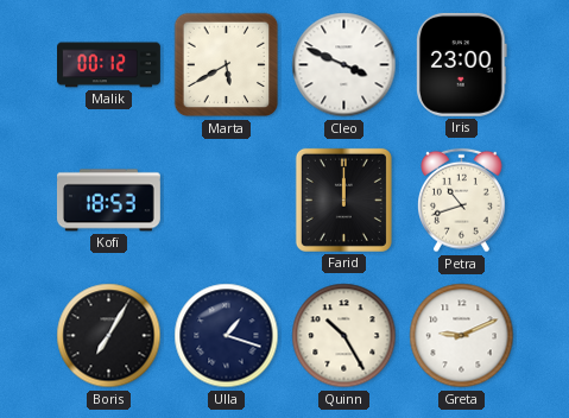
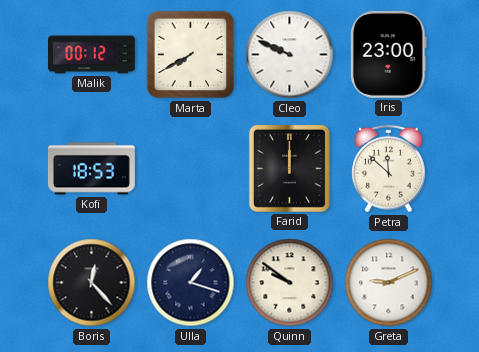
Marta: 5:40 -> 7:40 (191, 55)
Cleo: 3:49 -> 9:49 (290, 55)
Petra: 10:42 -> 11:52 (389, 169)
Boris: 7:05 -> 12:23 (92, 283)
Quinn: 10:25 -> 9:51 (290, 283)
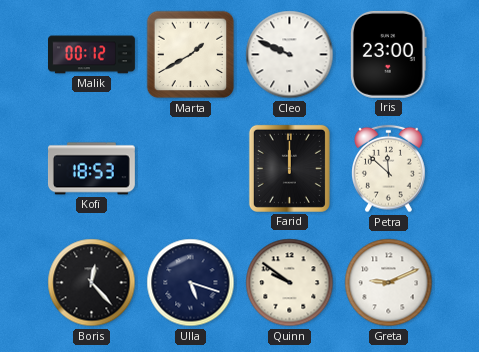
Marta: 7:40 -> 1:40 (191, 55)
Ulla: 1:18 -> 5:18 (191, 283)
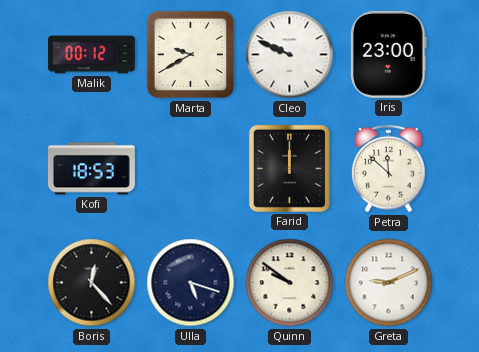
Marta: 1:40 -> 9:40 (191, 55)
